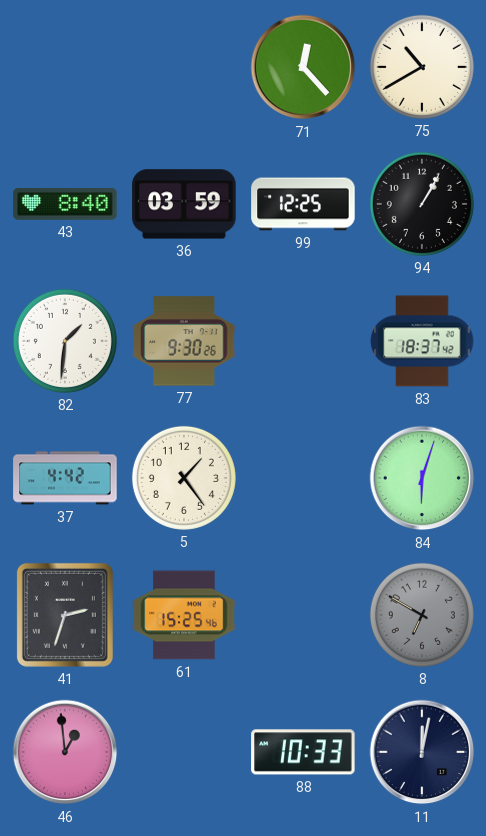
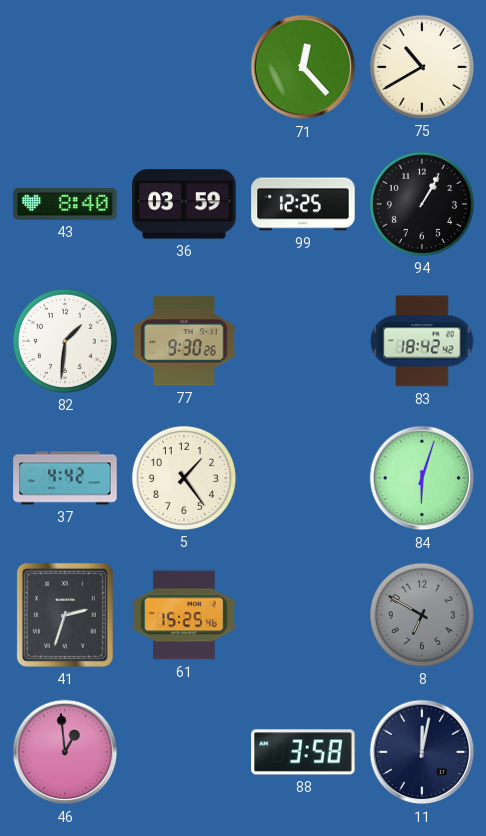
83: 18:37 -> 18:42 (422, 341)
88: 10:33 -> 3:58 (303, 752)
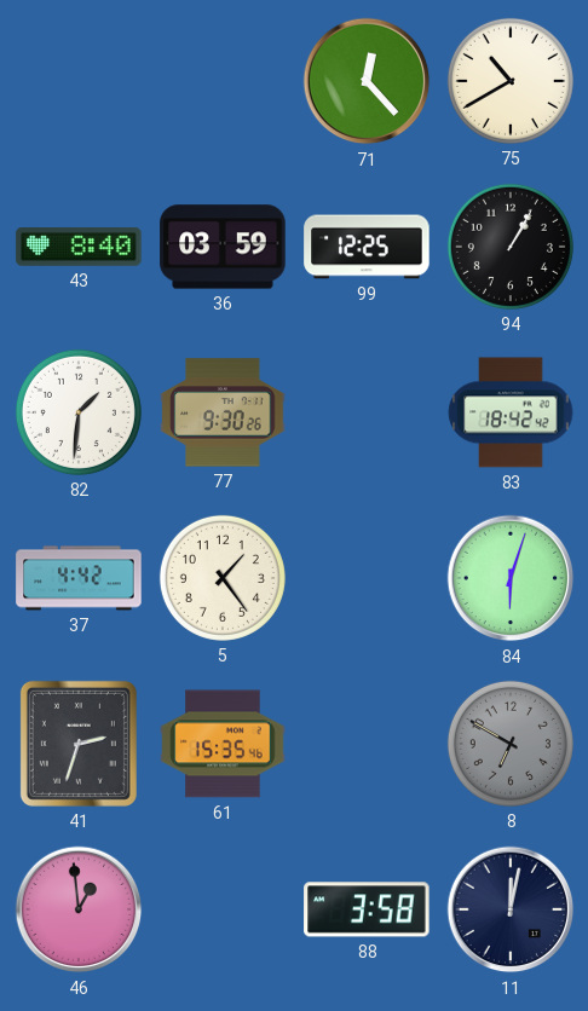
61: 15:25 -> 15:35 (223, 744)
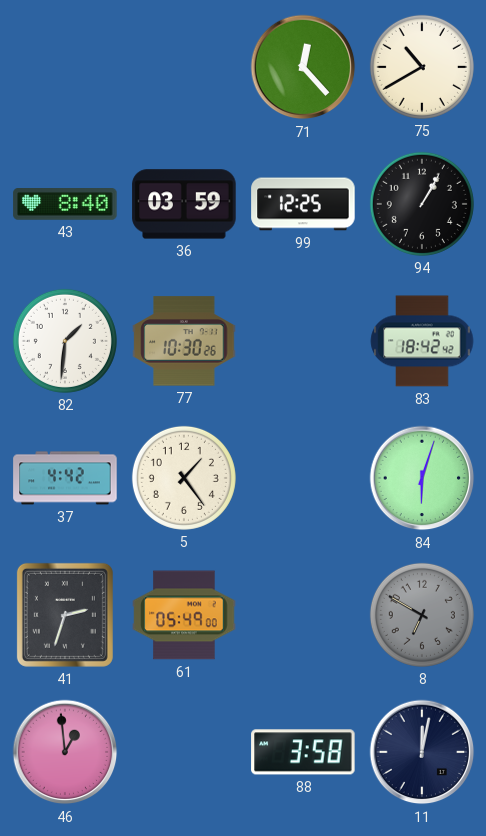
77: 9:30 -> 10:30 (184, 341)
61: 15:35 -> 05:49 (184, 615)
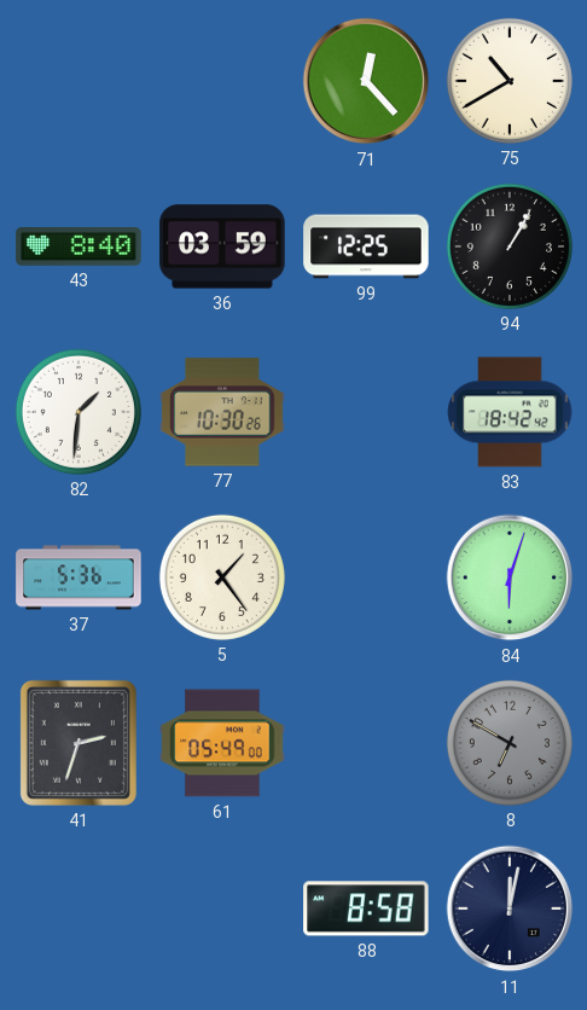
37: 4:42 -> 5:36 (79, 577)
46: 12:59 -> none (65, 752)
88: 3:58 -> 8:58 (366, 909)
